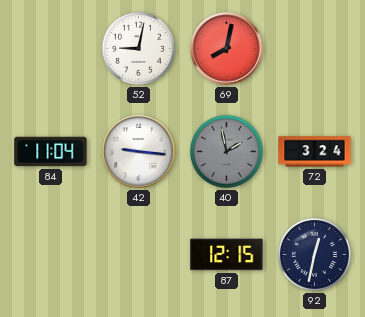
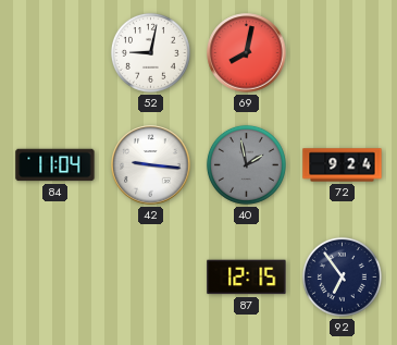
72: 3:24 -> 9:24 (343, 165)
92: 12:32 -> 6:54 (342, 276)
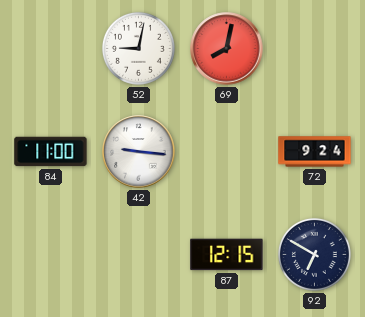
84: 11:04 -> 11:00 (51, 152)
40: 1:58 -> none (246, 164)
92: 6:54 -> 6:50 (314, 254)
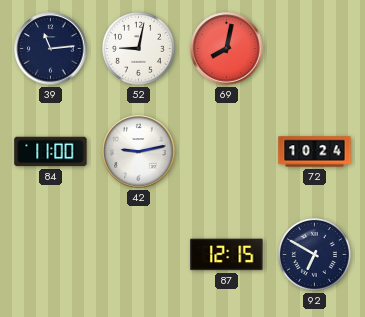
39: none -> 11:14 (51, 49)
42: 9:16 -> 9:13 (139, 152)
72: 9:24 -> 10:24 (315, 152)
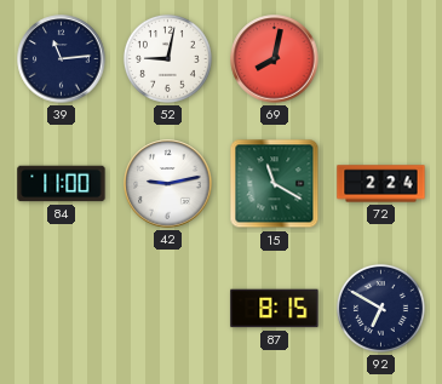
15: none -> 11:20 (275, 184)
72: 10:24 -> 2:24 (381, 184)
87: 12:15 -> 8:15 (275, 309)
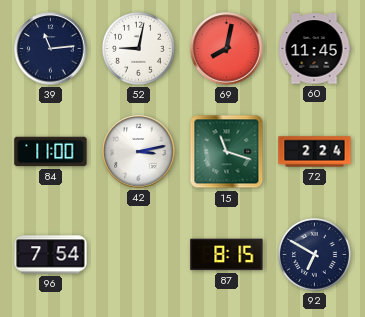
60: none -> 11:45 (314, 49)
42: 9:13 -> 3:13 (139, 152)
15: 11:20 -> 11:18 (227, 152)
96: none -> 7:54 (51, 255)
